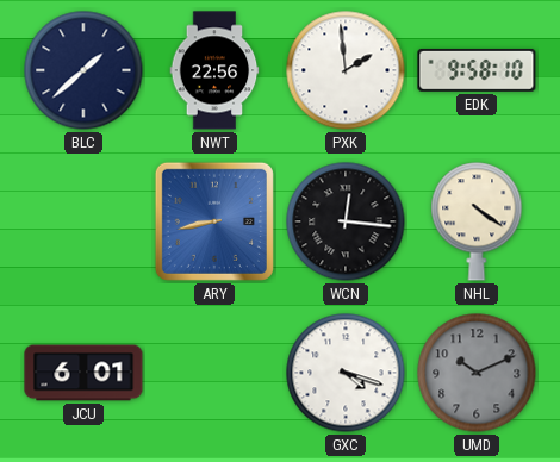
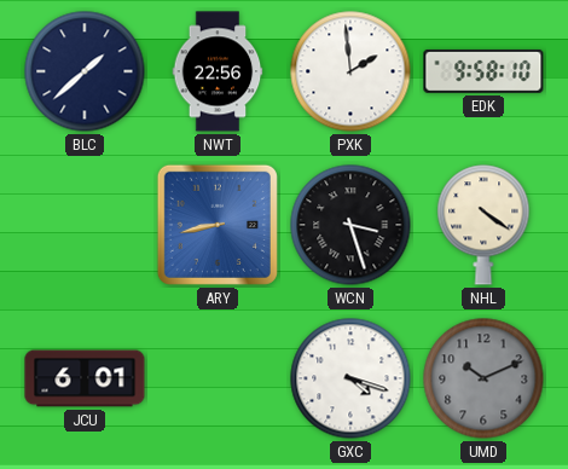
WCN: 12:16 -> 3:27 (350, 225)
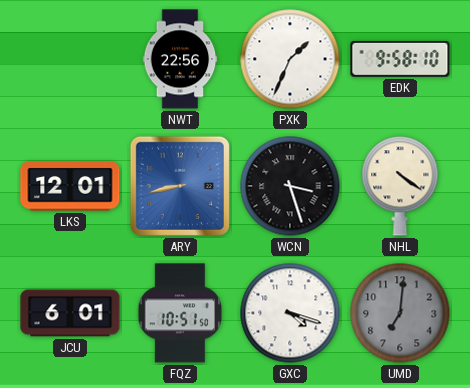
BLC: 1:38 -> none (85, 71)
PXK: 1:59 -> 1:34 (290, 59)
LKS: none -> 12:01 (70, 186)
FQZ: none -> 10:51 (180, 313)
UMD: 10:11 -> 7:01 (400, 313)
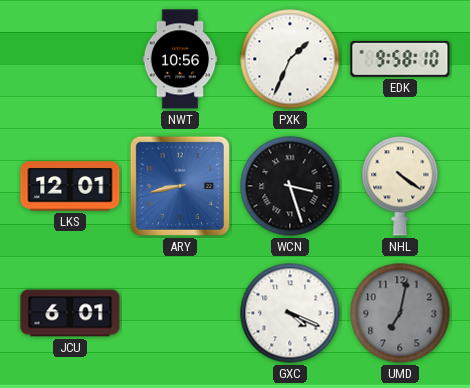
NWT: 22:56 -> 10:56 (180, 59)
FQZ: 10:51 -> none (180, 313)
GXC: 4:18 -> 4:19 (290, 313)
UMD: 7:01 -> 7:02 (400, 313)
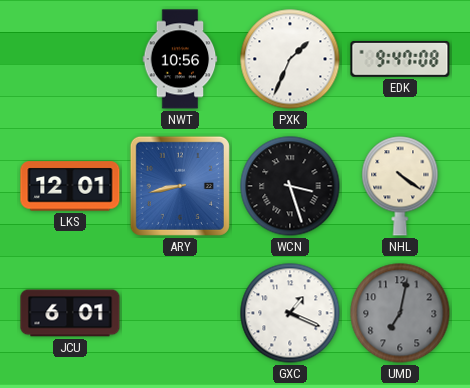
EDK: 9:58 -> 9:47 (400, 59)
GXC: 4:19 -> 1:19 (290, 313)
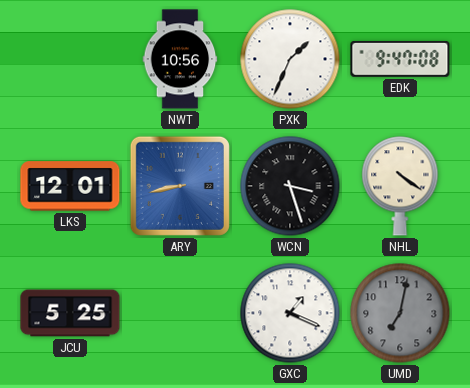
JCU: 6:01 -> 5:25 (70, 313)
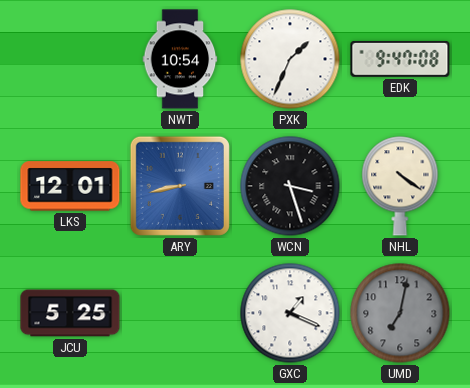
NWT: 10:56 -> 10:54 (180, 59)
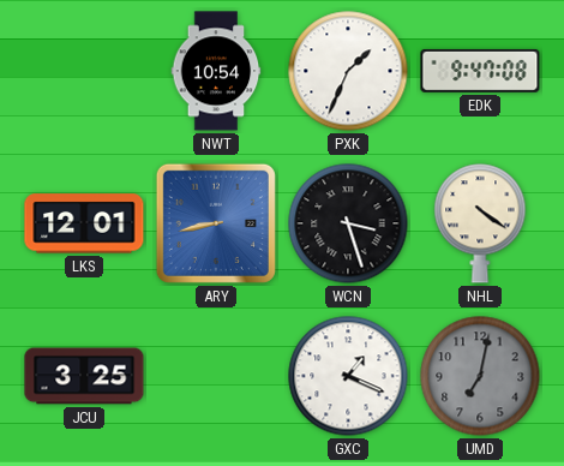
JCU: 5:25 -> 3:25 (84, 376)
